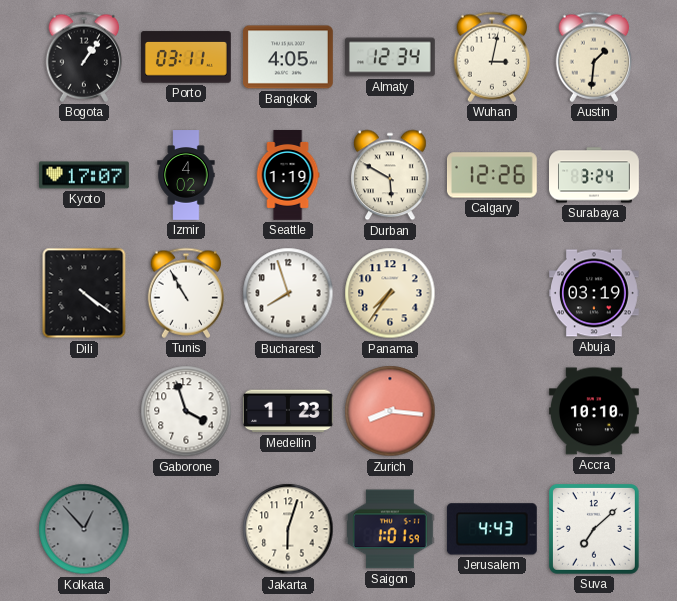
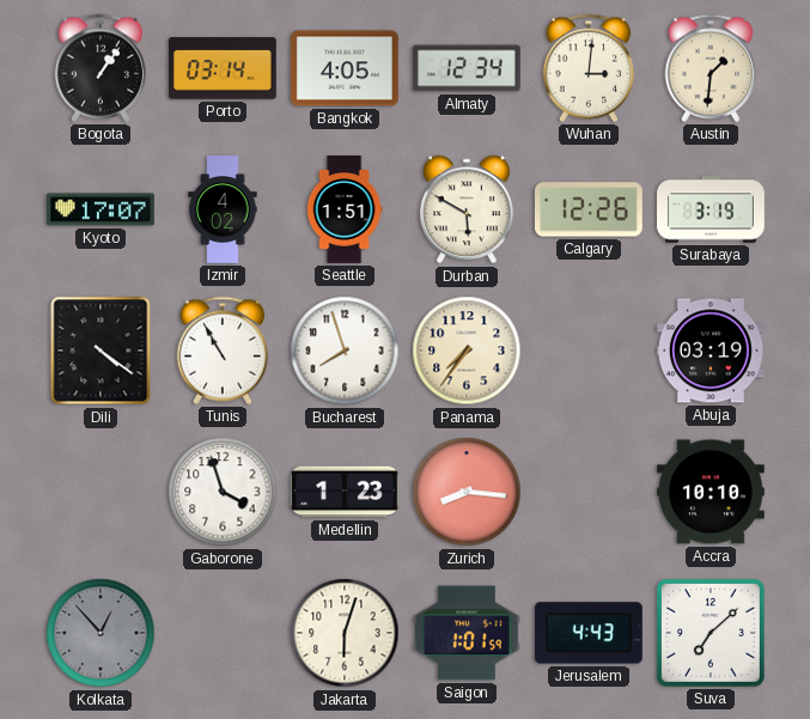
Porto: 03:11 -> 03:14 (224, 68)
Wuhan: 3:02 -> 3:01 (589, 68)
Seattle: 1:19 -> 1:51 (345, 211)
Surabaya: 3:24 -> 3:19 (712, 209)
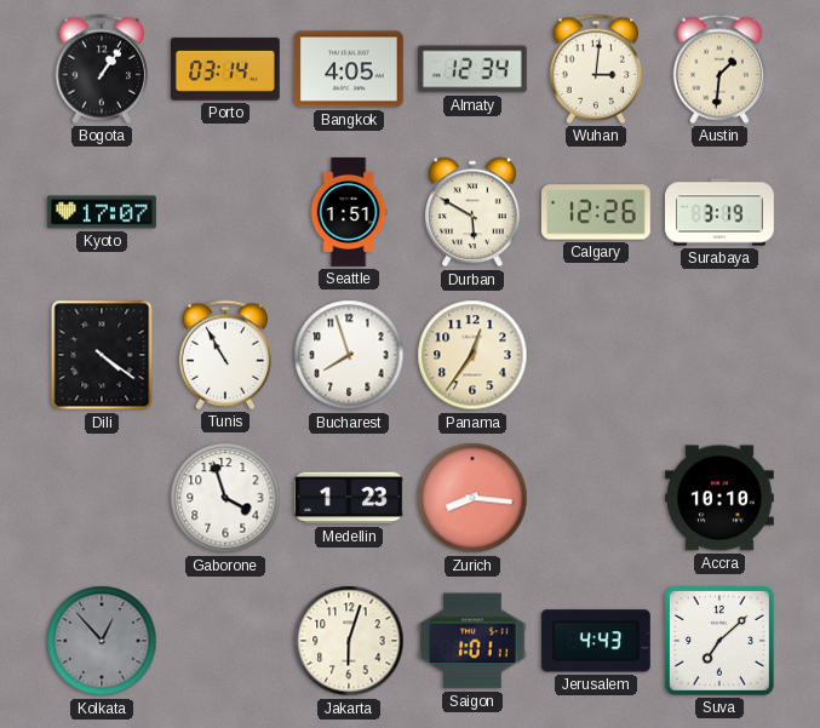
Izmir: 4:02 -> none (223, 209)
Panama: 7:36 -> 12:36 (472, 355)
Abuja: 03:19 -> none (712, 351)
Saigon: 1:01:59 -> 1:01:11 (472, 641)
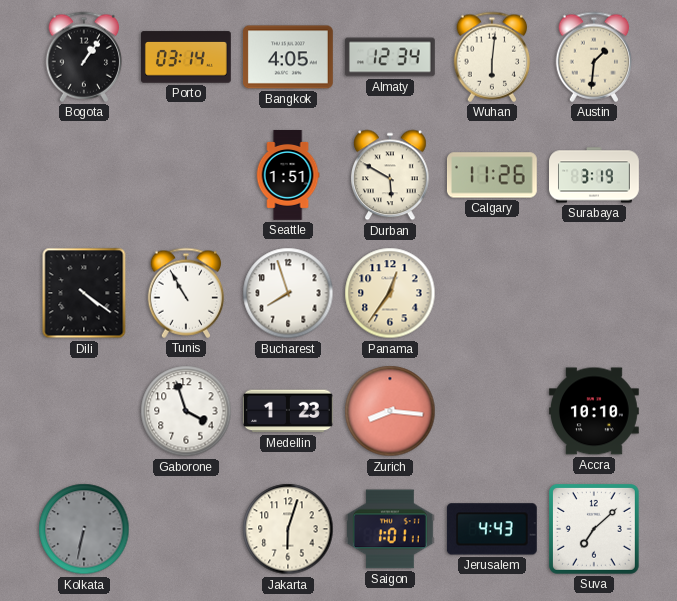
Wuhan: 3:01 -> 6:01 (492, 57)
Kyoto: 17:07 -> none (103, 212)
Calgary: 12:26 -> 11:26 (492, 175)
Kolkata: 12:53 -> 6:32 (84, 529)
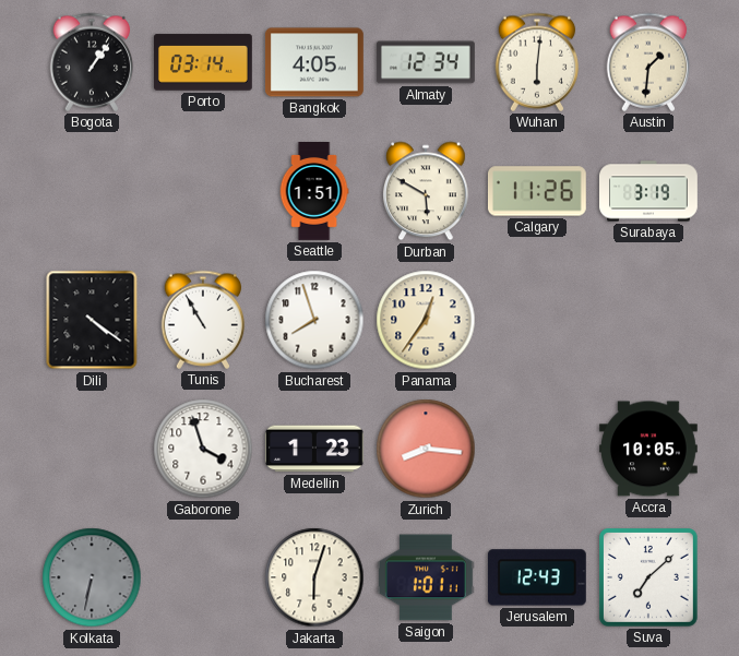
Accra: 10:10 -> 10:05 (649, 449)
Jerusalem: 4:43 -> 12:43 (537, 577)
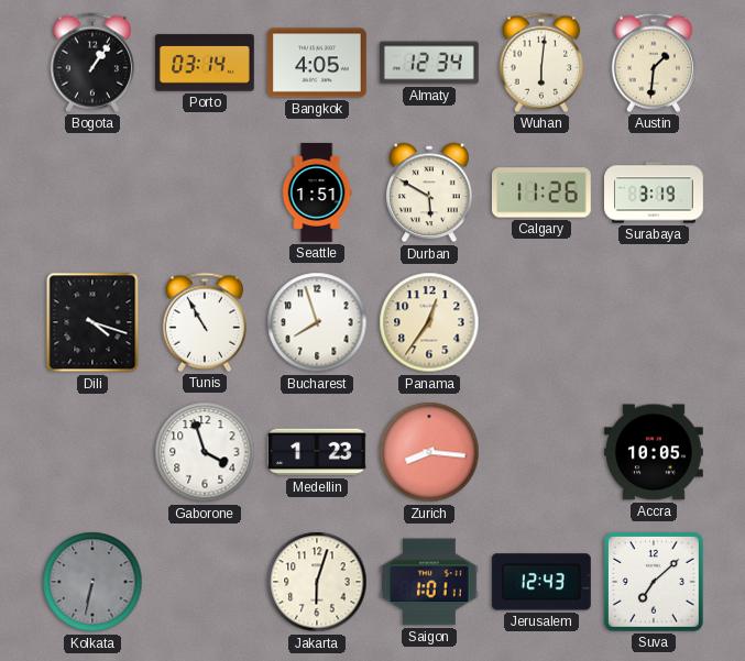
Dili: 4:21 -> 4:18 (92, 322)
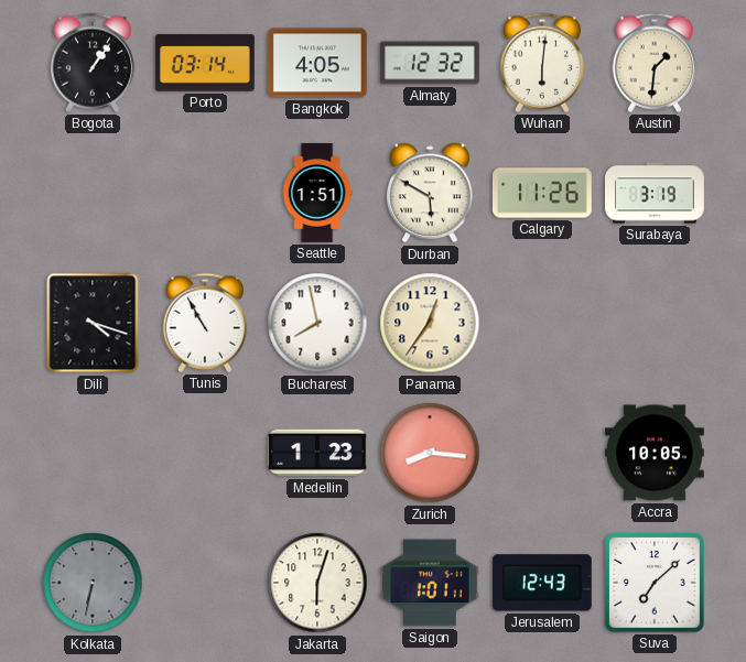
Almaty: 12:34 -> 12:32 (430, 63)
Bucharest: 7:57 -> 7:58 (317, 323)
Gaborone: 3:57 -> none (205, 452)
